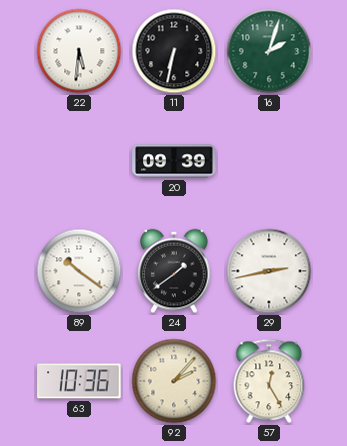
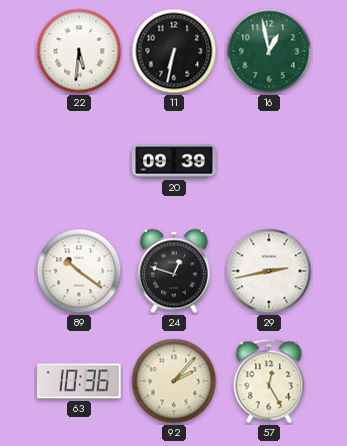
16: 2:03 -> 12:58 (269, 51)
24: 1:39 -> 12:48 (174, 271)
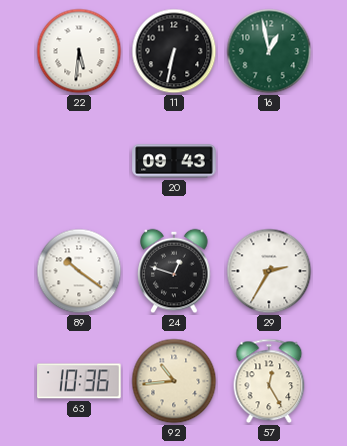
20: 09:39 -> 09:43 (174, 161)
29: 2:43 -> 2:35 (269, 271)
92: 2:07 -> 10:44 (174, 381)
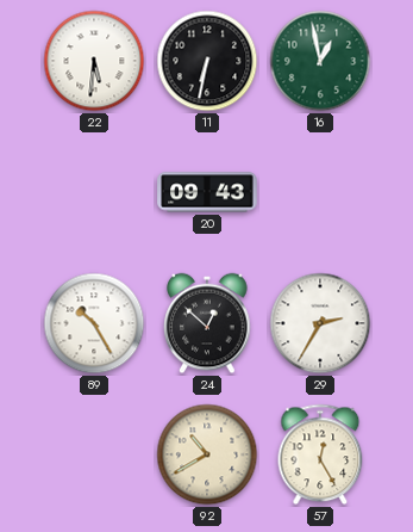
89: 10:21 -> 10:25 (94, 323)
24: 12:48 -> 12:52 (207, 323)
63: 10:36 -> none (79, 381)
92: 10:44 -> 10:40 (207, 454)
